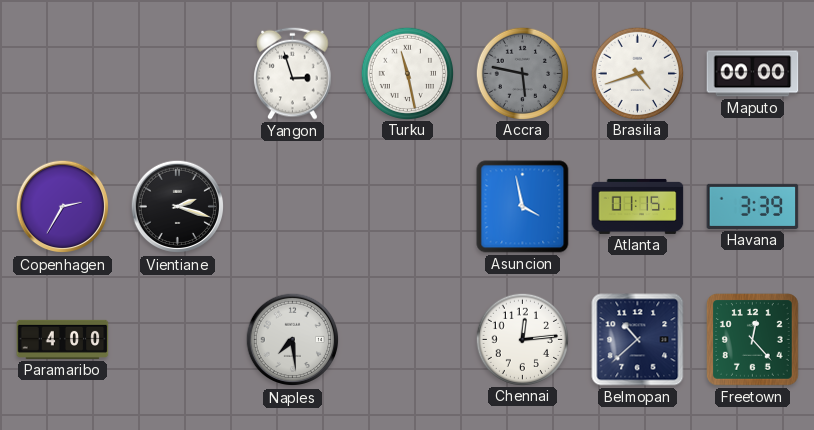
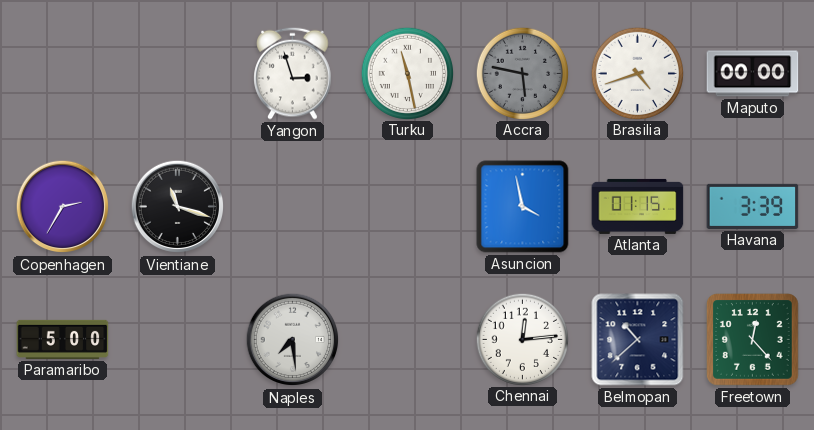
Vientiane: 2:18 -> 11:18 (178, 207)
Paramaribo: 4:00 -> 5:00 (63, 339)
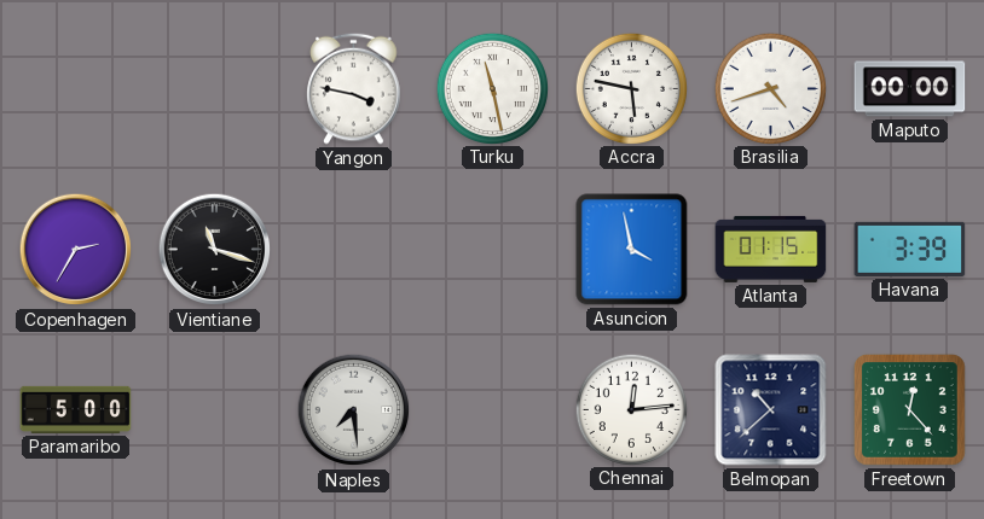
Yangon: 2:57 -> 3:47 (354, 88)
Accra dial: grey -> white (631, 88)
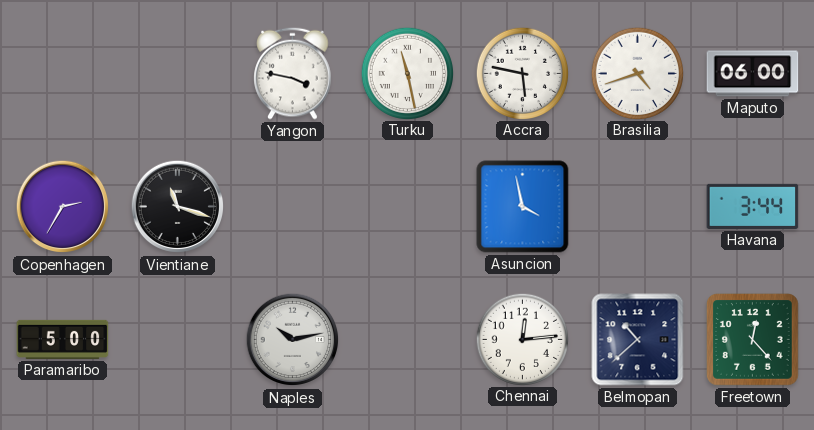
Maputo: 00:00 -> 06:00 (753, 74)
Atlanta: 01:15 -> none (771, 249)
Havana: 3:39 -> 3:44 (753, 206)
Naples: 7:29 -> 10:13 (293, 340)
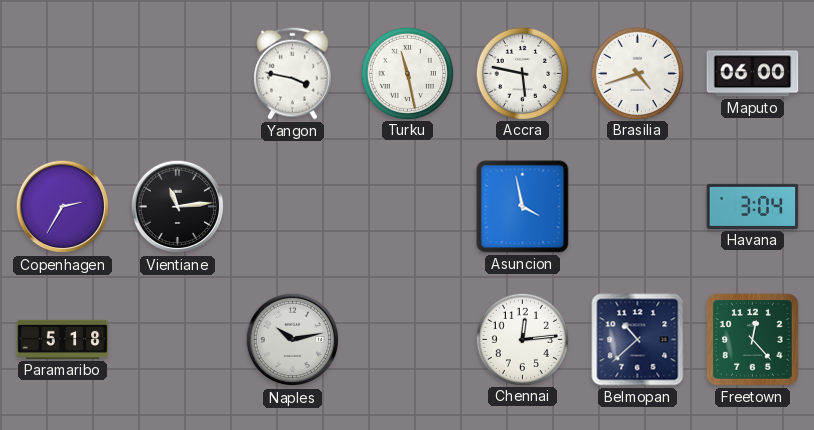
Vientiane: 11:18 -> 11:14 (178, 207)
Havana: 3:44 -> 3:04 (753, 206)
Paramaribo: 5:00 -> 5:18 (63, 339)
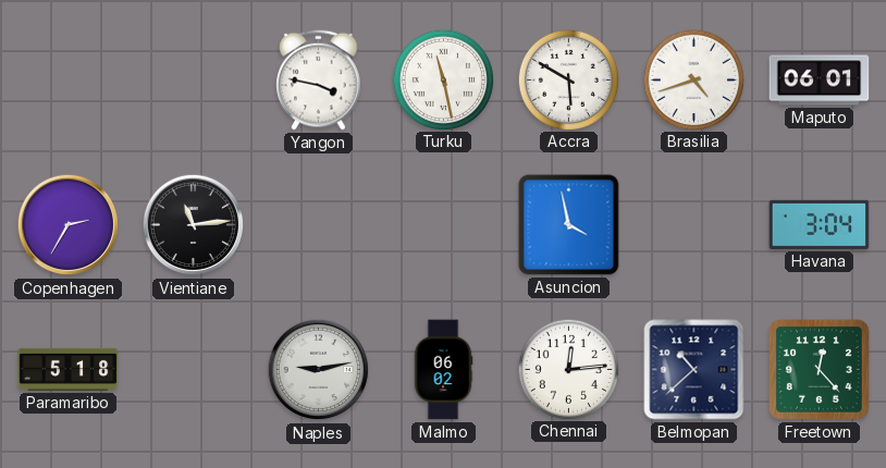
Accra: 5:47 -> 5:50 (568, 79)
Maputo: 06:00 -> 06:01 (820, 81)
Naples: 10:13 -> 9:13 (319, 370)
Malmo: none -> 06:02 (443, 370)
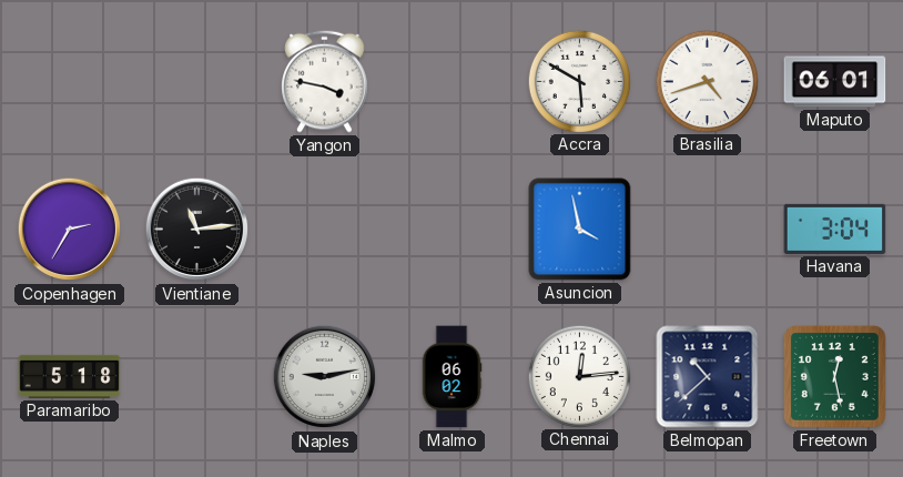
Turku: 11:28 -> none (443, 79)
Freetown: 12:23 -> 12:28 (835, 377)
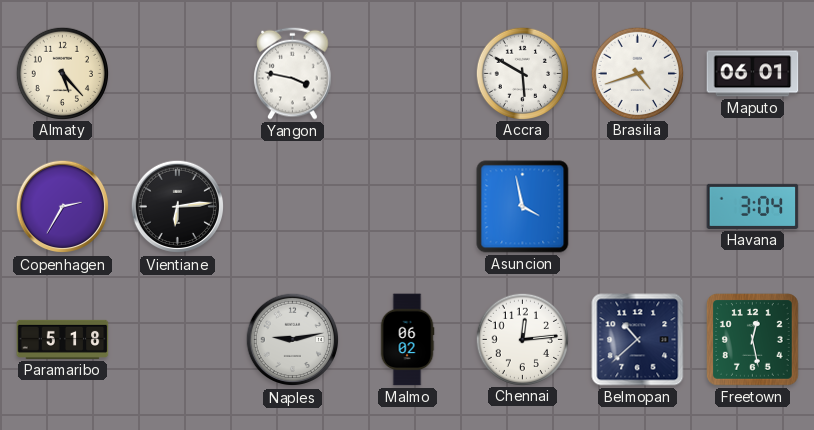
Almaty: none -> 5:23 (62, 73)
Vientiane: 11:14 -> 6:14 (178, 207)
